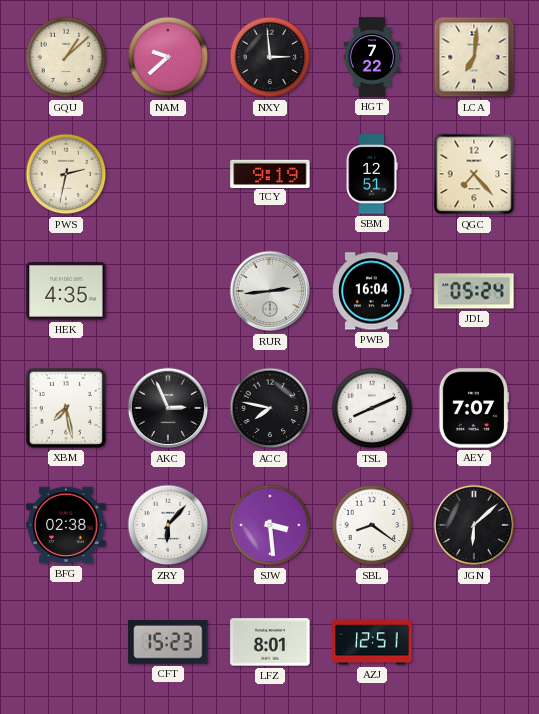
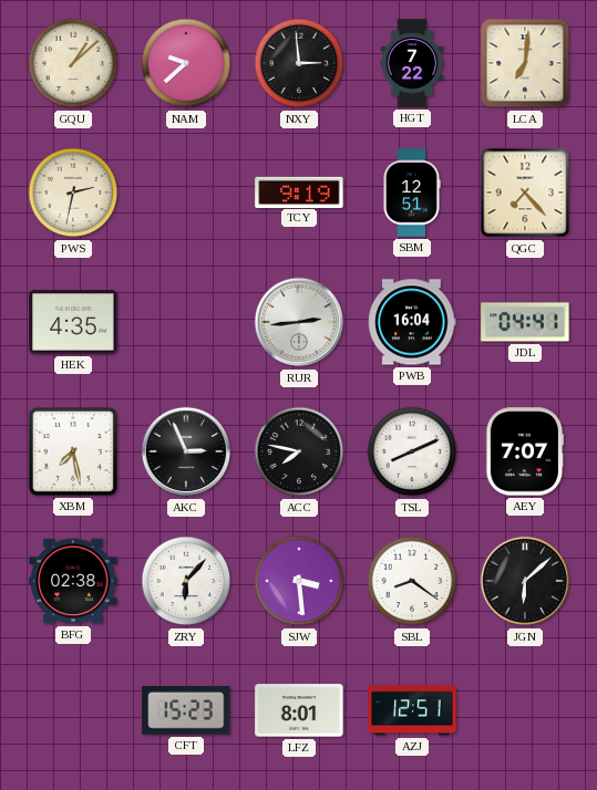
JDL: 05:24 -> 04:41 (525, 322)
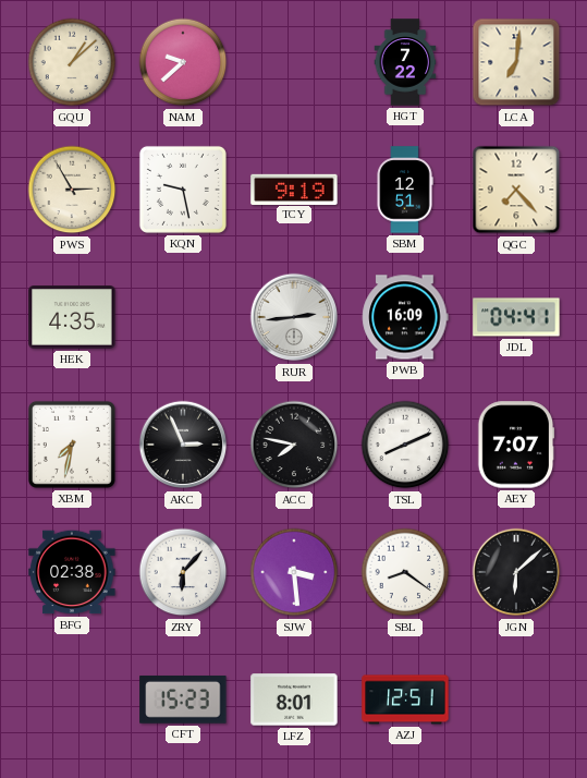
NXY: 2:59 -> none (299, 63)
PWS: 2:32 -> 2:55 (72, 190)
KQN: none -> 9:28 (183, 190)
PWB: 16:04 -> 16:09 (405, 317)
XBM: 7:28 -> 7:32 (72, 445)
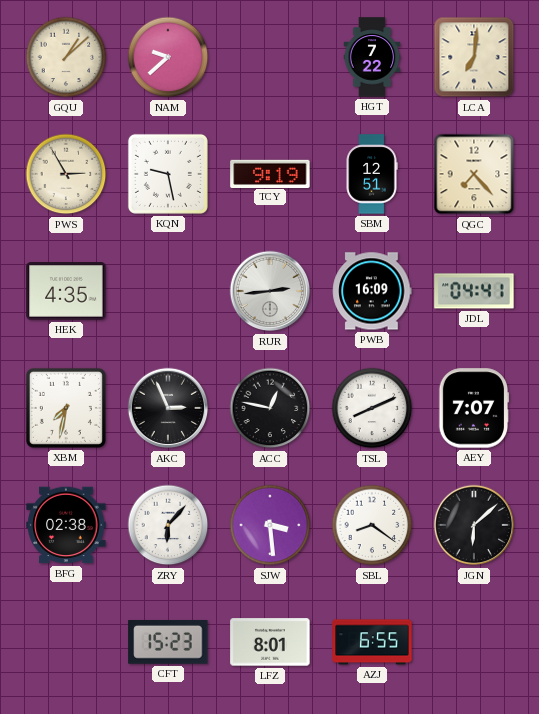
ACC: 7:47 -> 12:47 (270, 408)
AZJ: 12:51 -> 6:55 (372, 642)
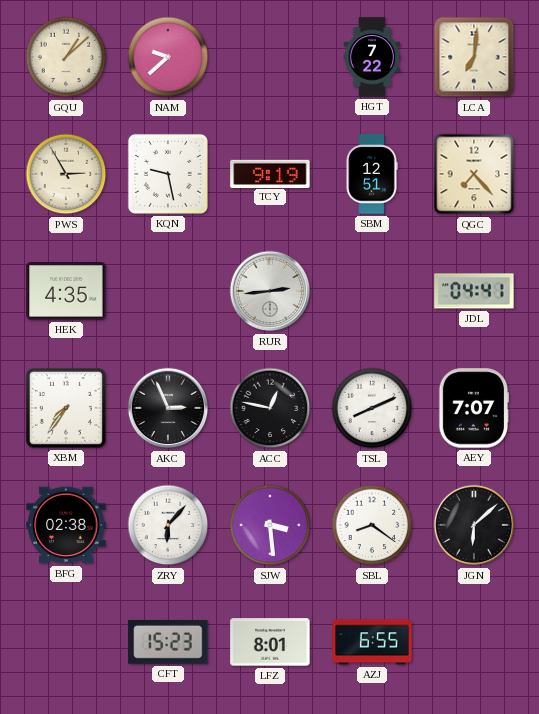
PWB: 16:09 -> none (372, 291)
XBM: 7:32 -> 7:36 (66, 408)
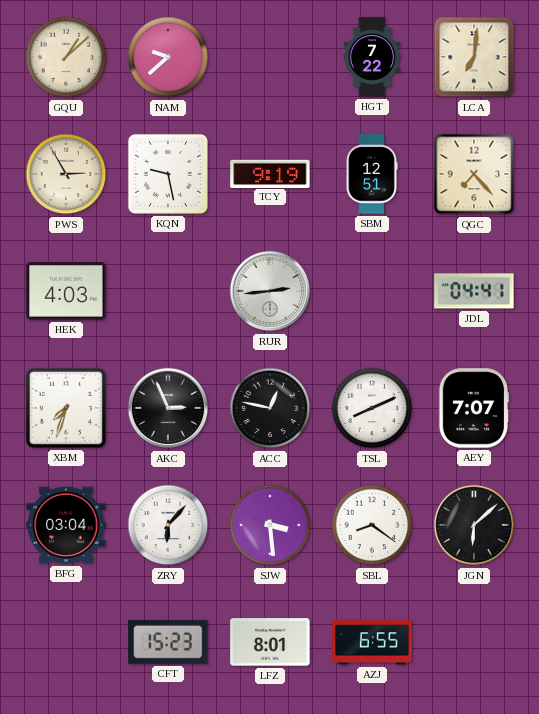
HEK: 4:35 -> 4:03 (66, 291)
XBM: 7:36 -> 7:33 (66, 408)
BFG: 02:38 -> 03:04 (66, 525)
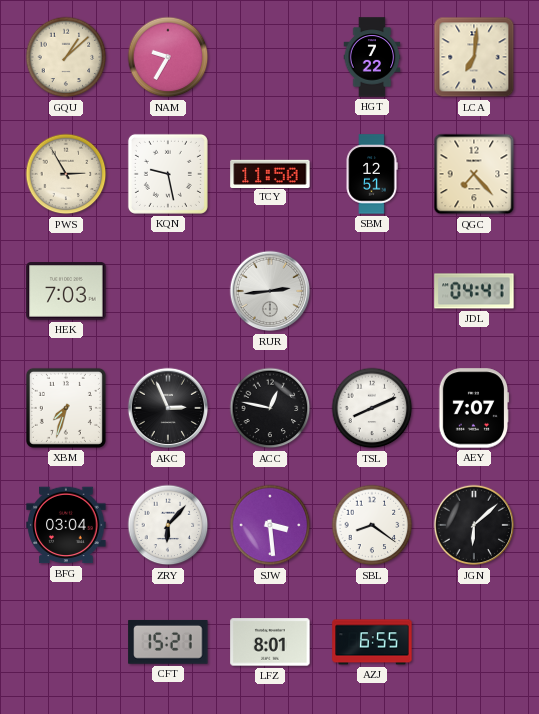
NAM: 9:38 -> 9:35 (168, 57)
TCY: 9:19 -> 11:50 (270, 173)
HEK: 4:03 -> 7:03 (66, 291)
CFT: 15:23 -> 15:21 (168, 642)
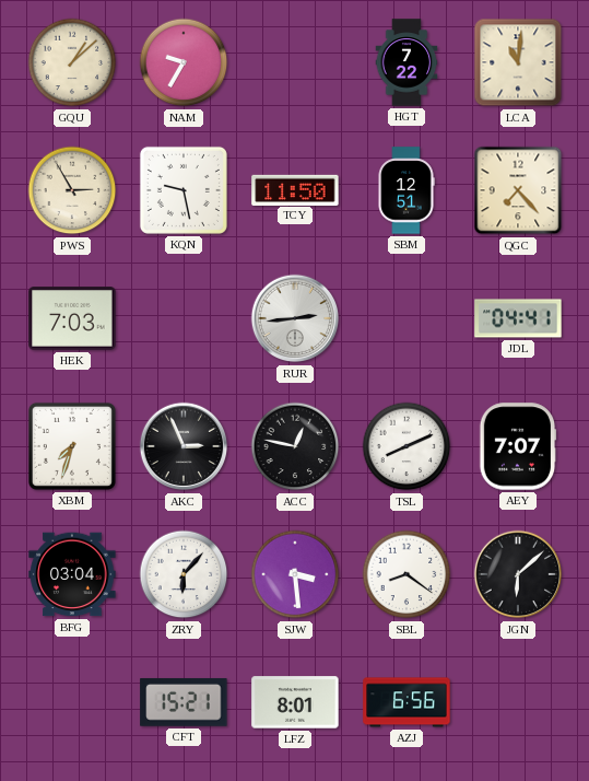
LCA: 7:01 -> 11:01 (518, 62)
AZJ: 6:55 -> 6:56 (407, 702)
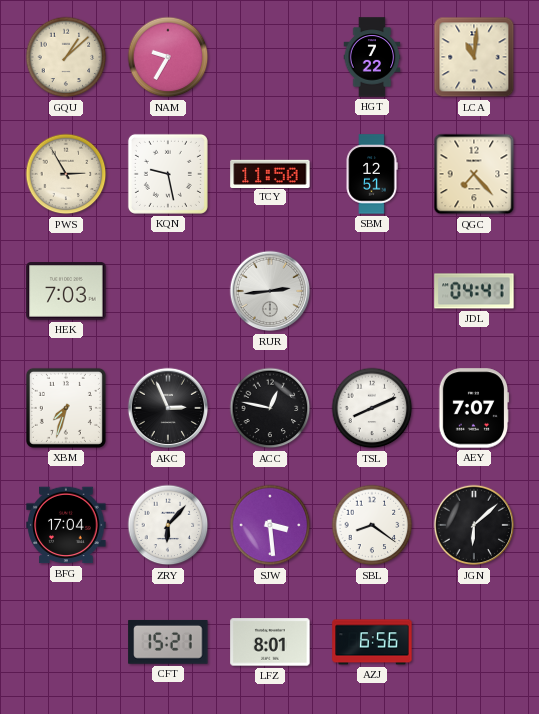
BFG: 03:04 -> 17:04 (66, 525)
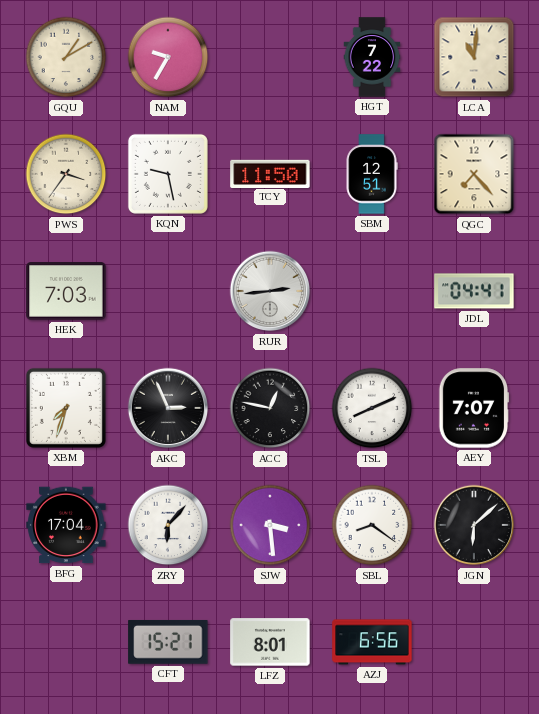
GQU: 1:08 -> 1:10 (66, 57)
PWS: 2:55 -> 3:36 (66, 174)
